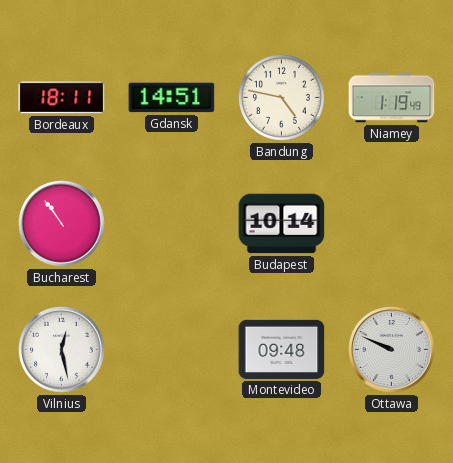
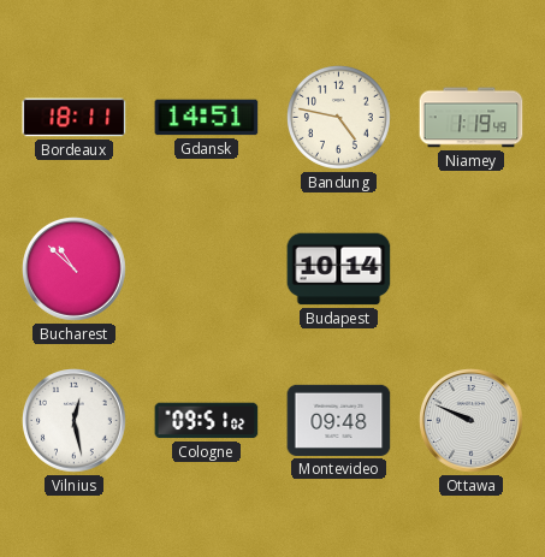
Bucharest: 10:54 -> 10:52 (75, 269)
Cologne: none -> 09:51 (207, 421)
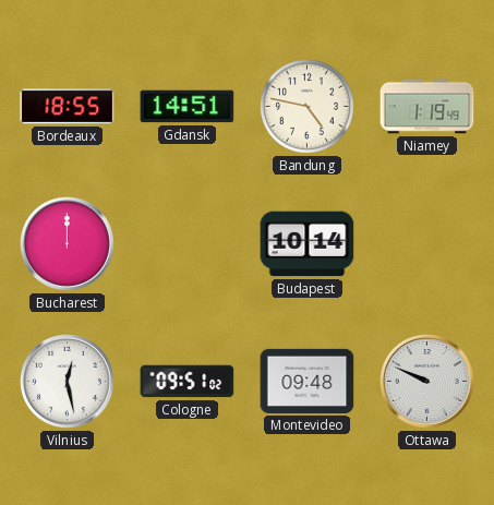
Bordeaux: 18:11 -> 18:55 (68, 107)
Bucharest: 10:52 -> 12:00 (68, 244)
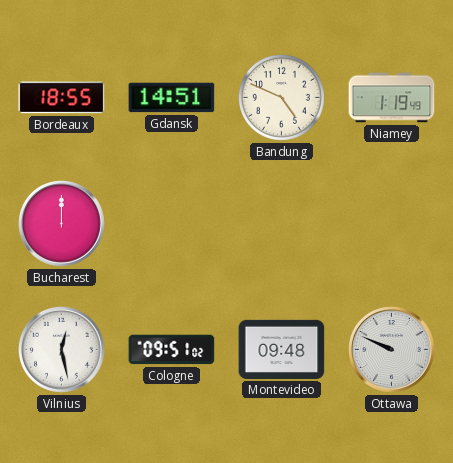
Bandung: 4:47 -> 4:49 (281, 97)
Budapest: 10:14 -> none (308, 244)
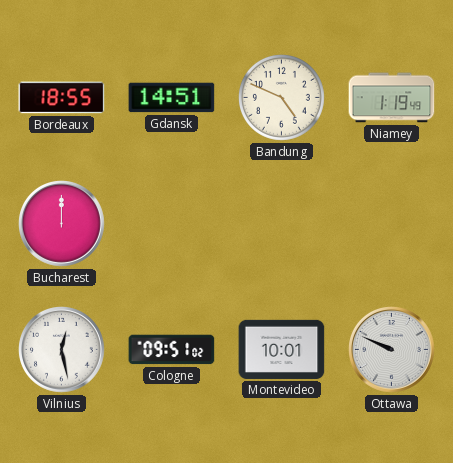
Montevideo: 09:48 -> 10:01 (282, 349)
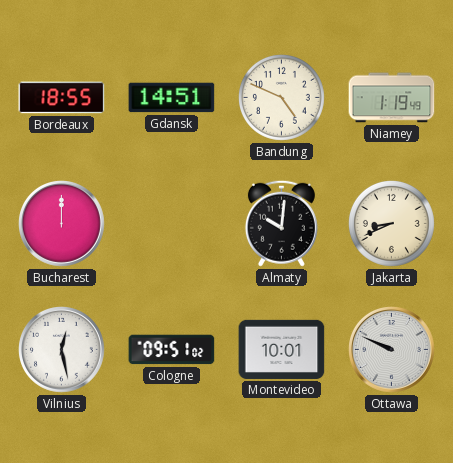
Almaty: none -> 10:01 (281, 223)
Jakarta: none -> 8:41 (391, 223)
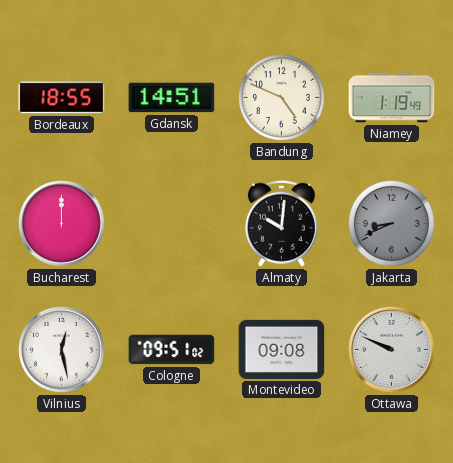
Jakarta dial: cream -> grey (391, 223)
Montevideo: 10:01 -> 09:08 (282, 349)
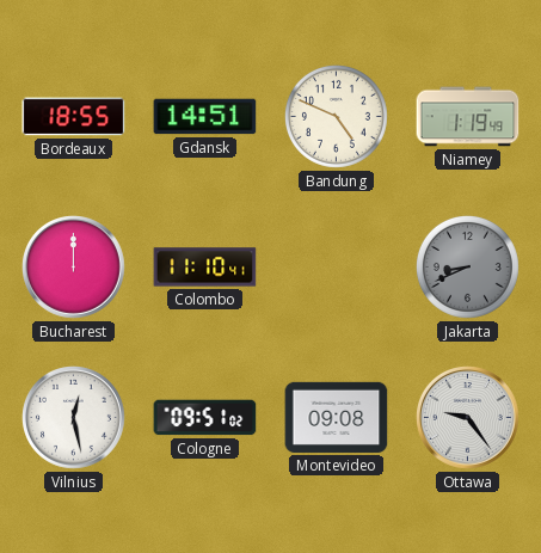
Colombo: none -> 11:10 (205, 268)
Almaty: 10:01 -> none (281, 223)
Ottawa: 9:49 -> 9:24 (468, 418)
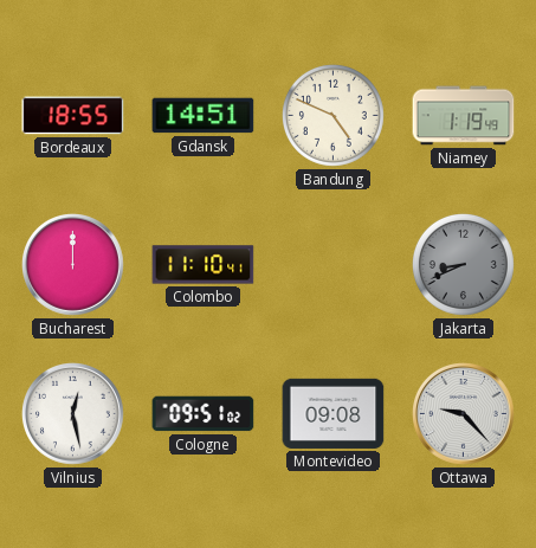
Ottawa: 9:24 -> 9:23 (464, 414)
